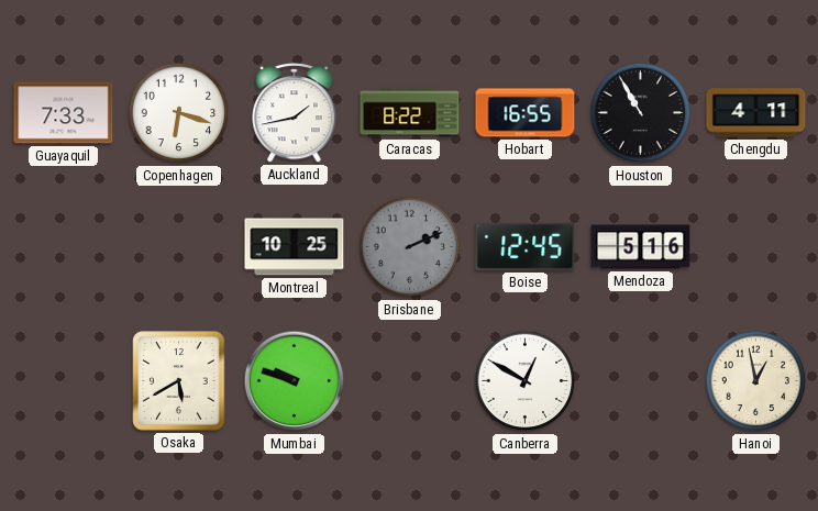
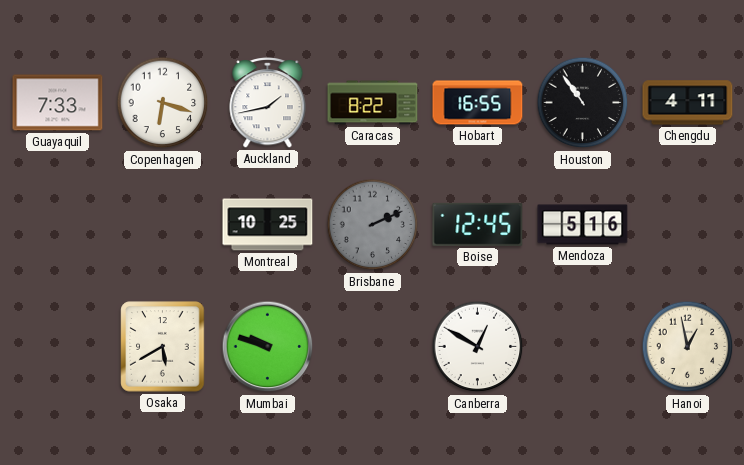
Houston: 10:55 -> 10:54 (583, 103)
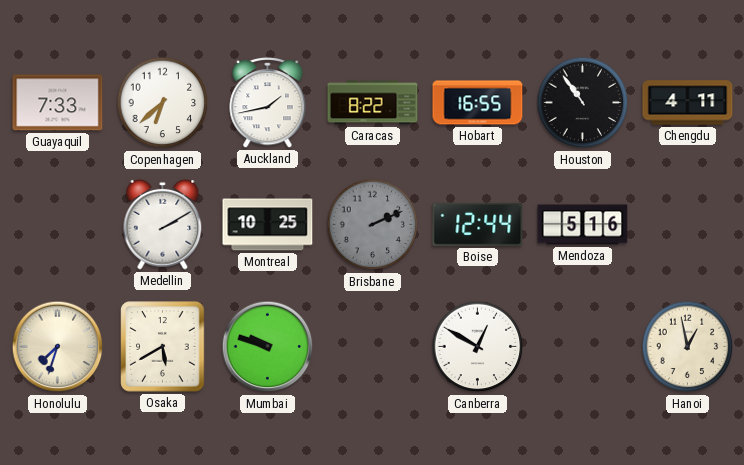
Copenhagen: 6:18 -> 6:38 (163, 103)
Medellin: none -> 2:10 (163, 224)
Boise: 12:45 -> 12:44 (478, 224)
Honolulu: none -> 7:33 (58, 347)
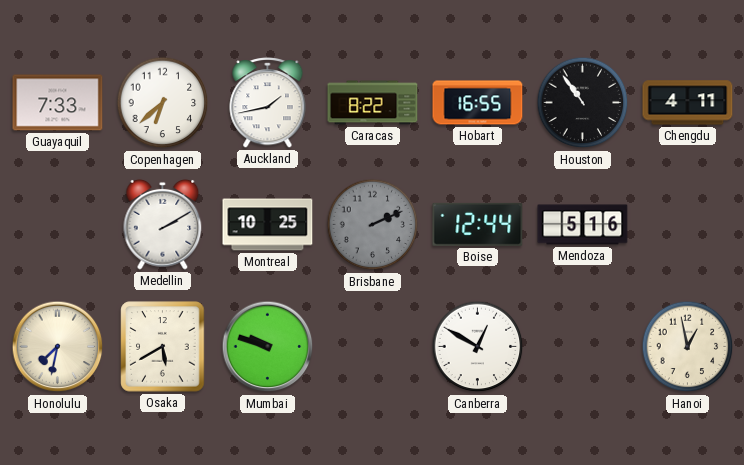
Honolulu: 7:33 -> 7:32 (58, 347)
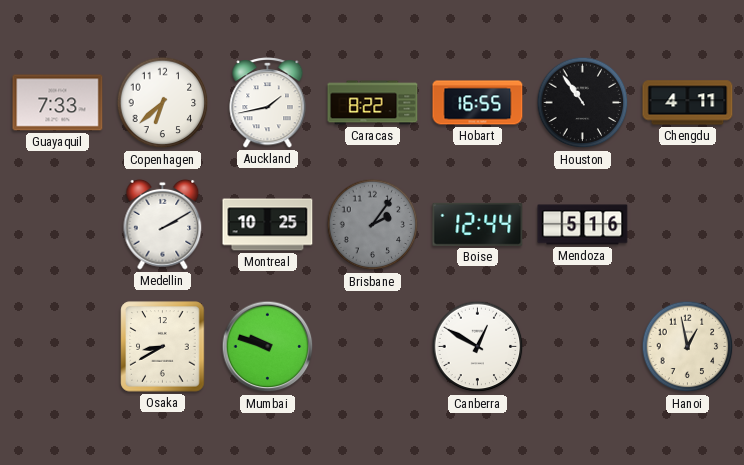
Brisbane: 2:11 -> 2:06 (373, 225)
Honolulu: 7:32 -> none (58, 347)
Osaka: 5:40 -> 8:40 (163, 347)
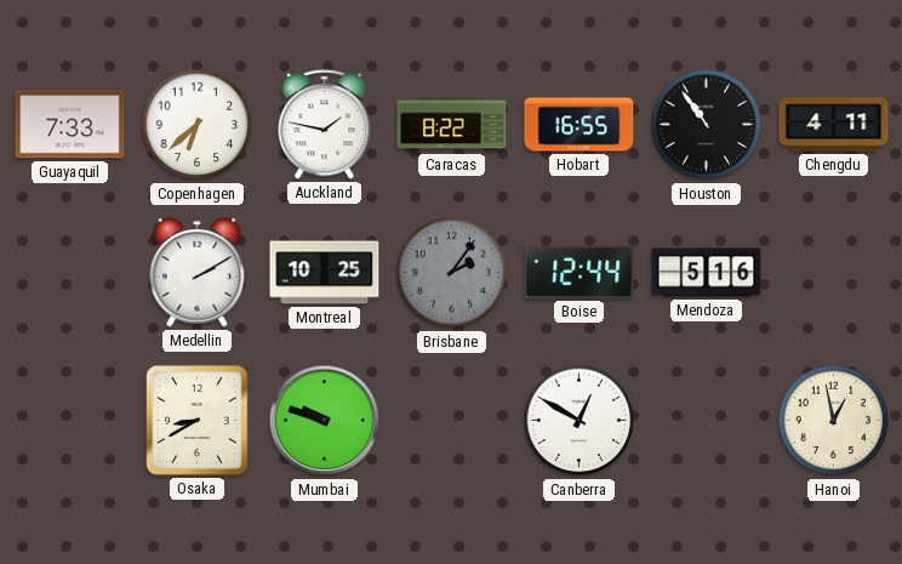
Auckland: 1:43 -> 1:47 (325, 125)
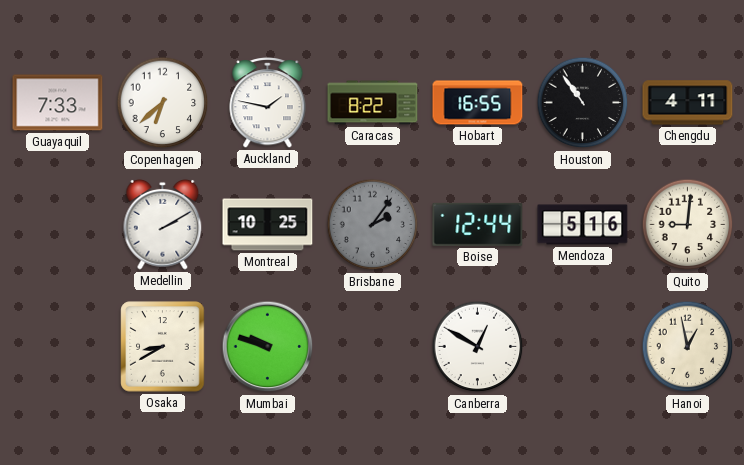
Quito: none -> 9:01 (688, 225)
